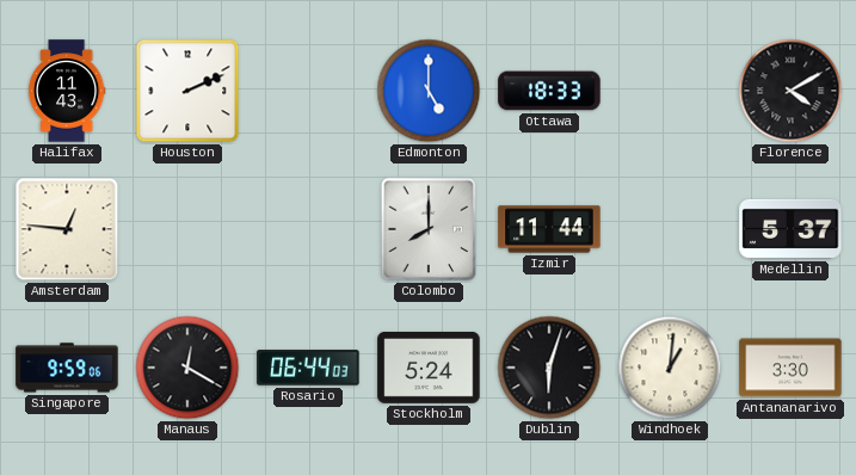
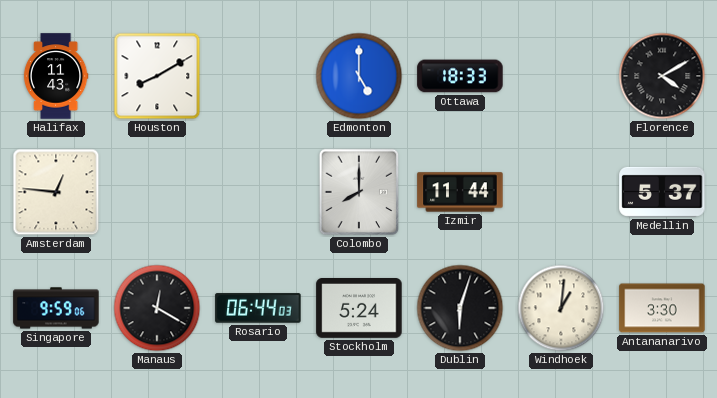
Houston: 2:11 -> 8:10 (157, 76)
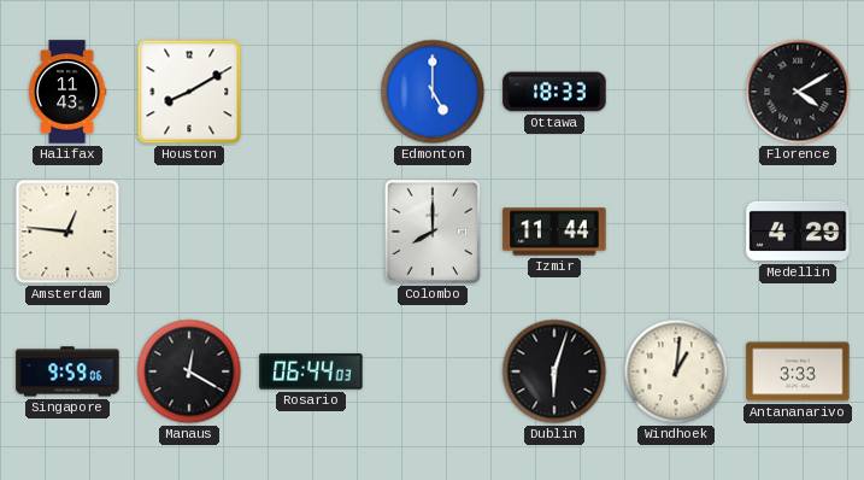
Medellin: 5:37 -> 4:29 (798, 232)
Stockholm: 5:24 -> none (359, 309)
Antananarivo: 3:30 -> 3:33 (798, 371)
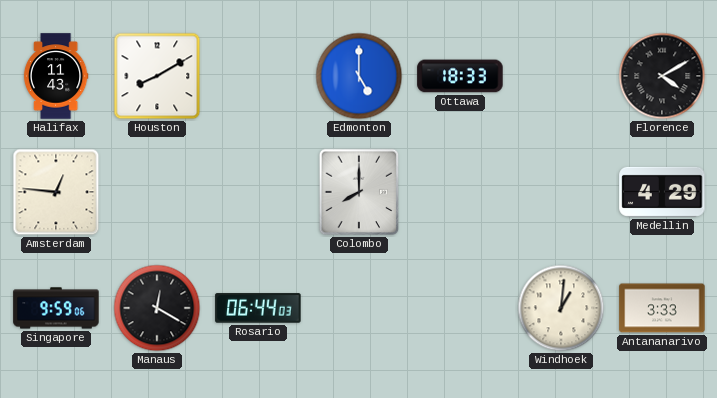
Izmir: 11:44 -> none (554, 232)
Dublin: 6:03 -> none (554, 371)
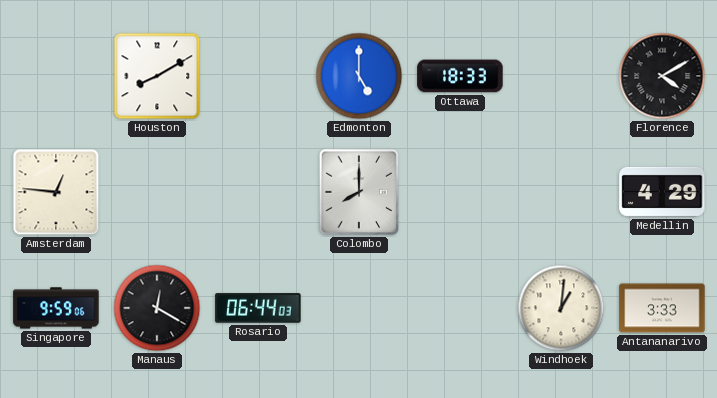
Halifax: 11:43 -> none (56, 76)
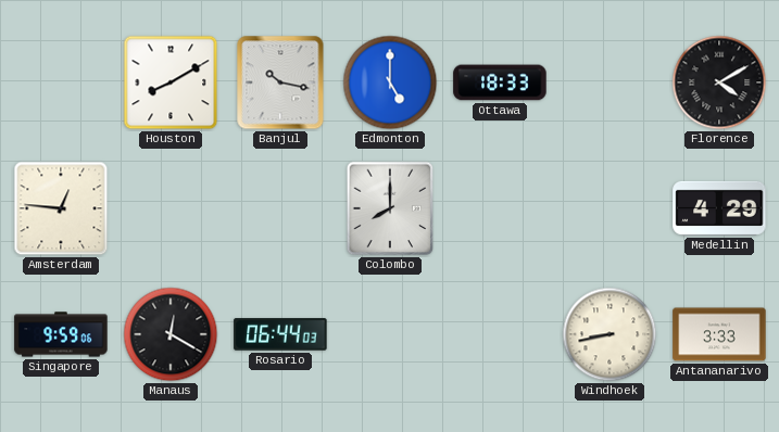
Banjul: none -> 10:17 (280, 82)
Windhoek: 1:01 -> 8:43 (610, 334)
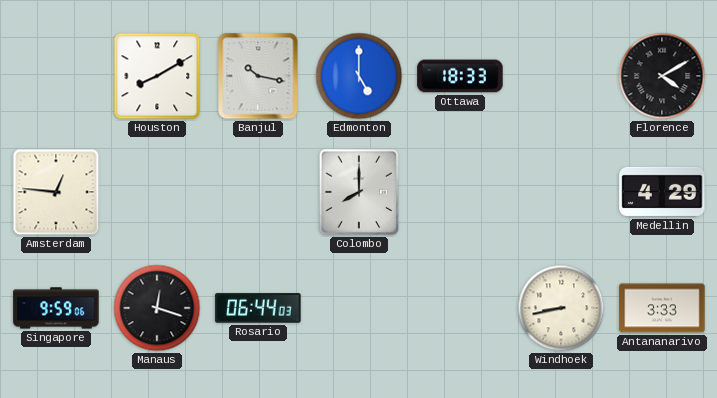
Manaus: 12:20 -> 12:18 (157, 308)
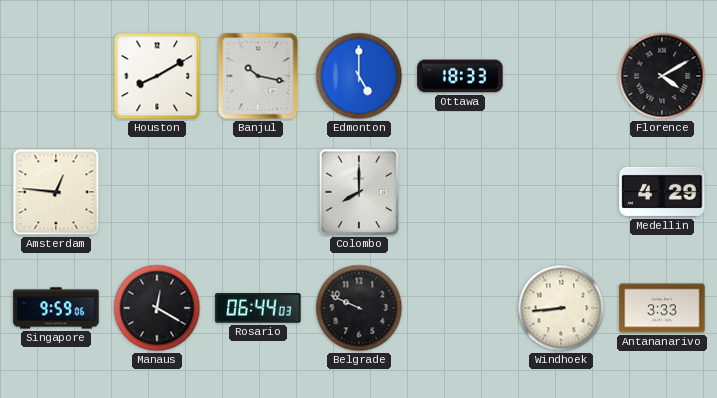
Manaus: 12:18 -> 12:20 (157, 308)
Belgrade: none -> 9:49 (359, 308)
Windhoek: 8:43 -> 8:44 (561, 308)
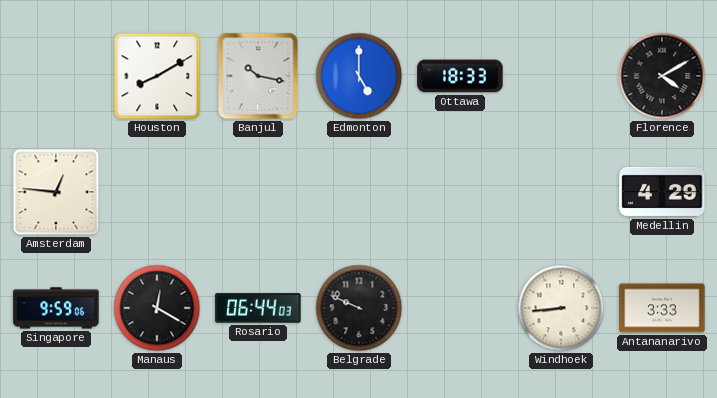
Colombo: 8:00 -> none (359, 192)
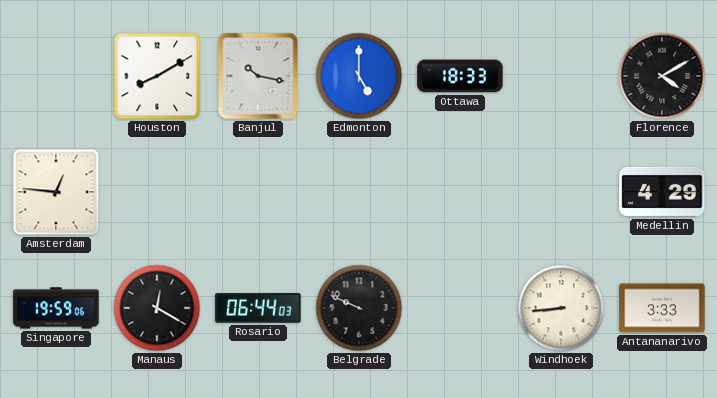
Singapore: 9:59 -> 19:59 (56, 308)
